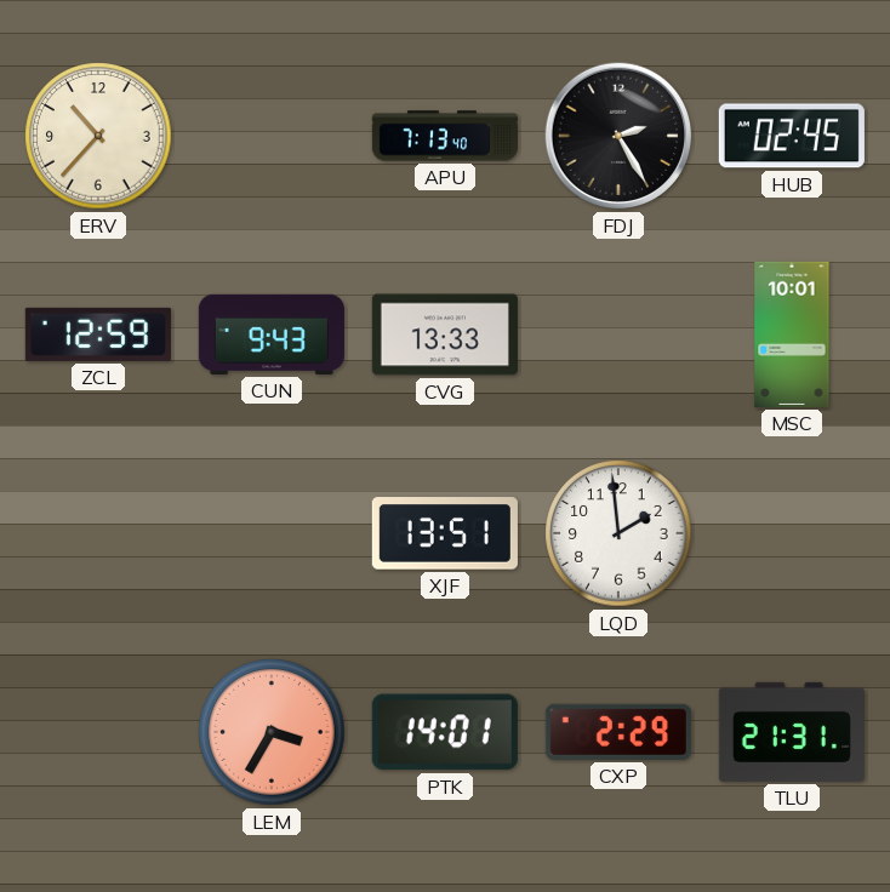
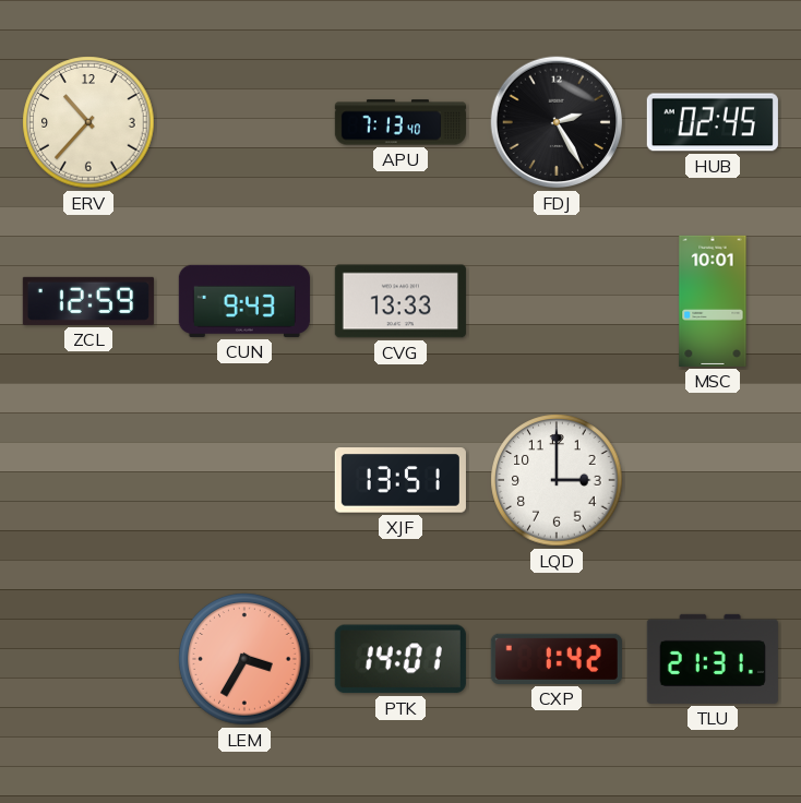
LQD: 1:59 -> 3:00 (557, 480)
CXP: 2:29 -> 1:42 (557, 659)
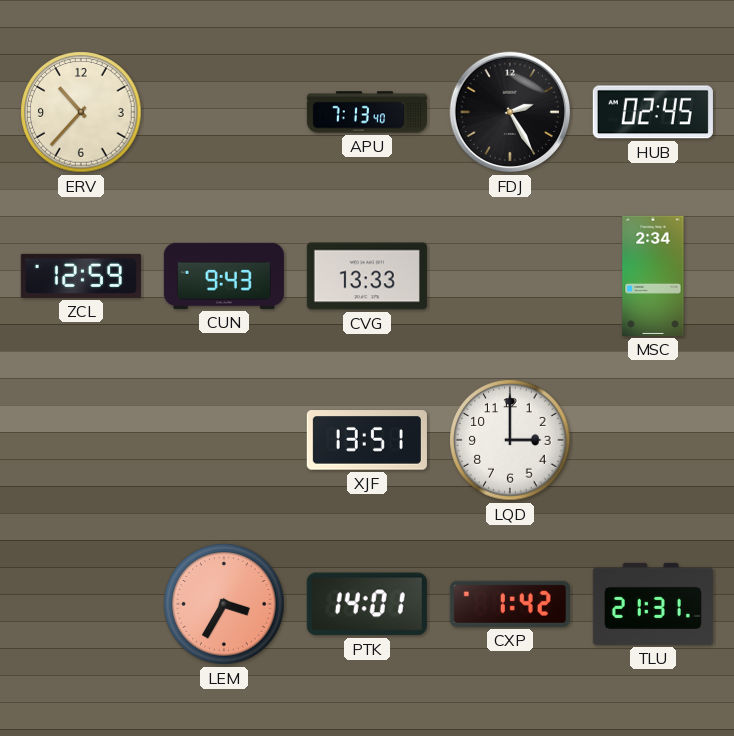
MSC: 10:01 -> 2:34 (653, 276)
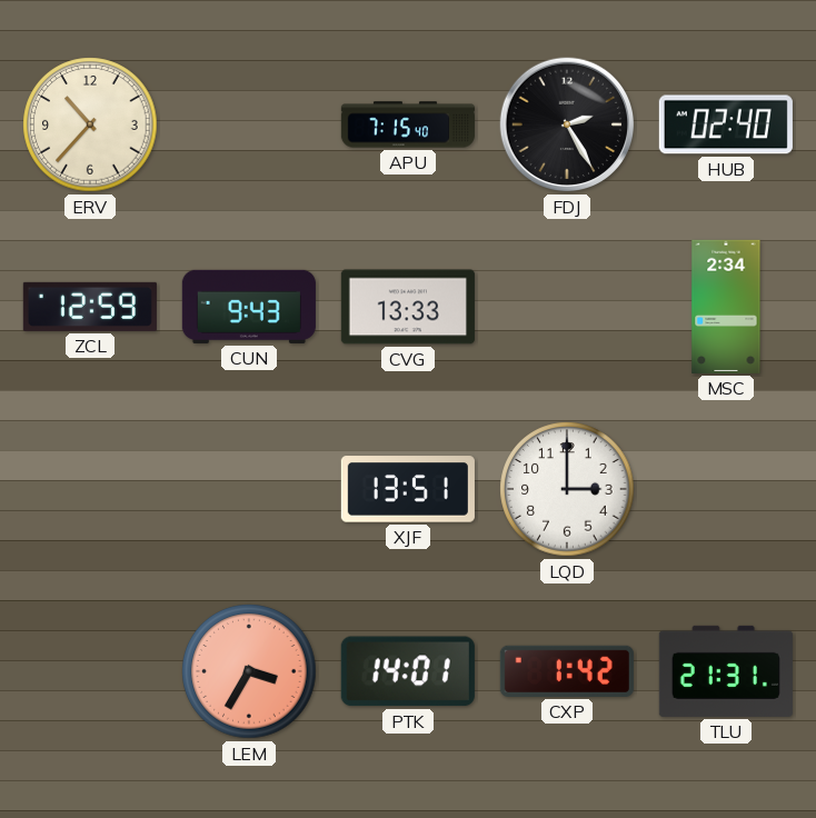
APU: 7:13 -> 7:15 (408, 124)
HUB: 02:45 -> 02:40 (726, 124)
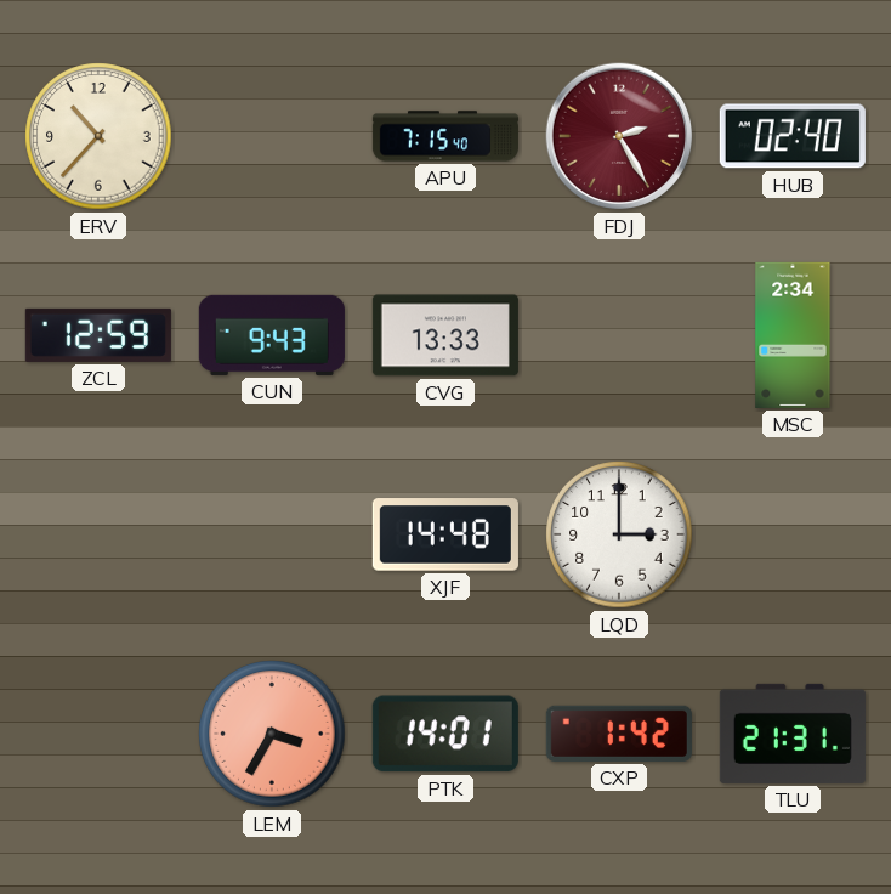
FDJ dial: black -> burgundy (619, 136)
XJF: 13:51 -> 14:48 (446, 534)
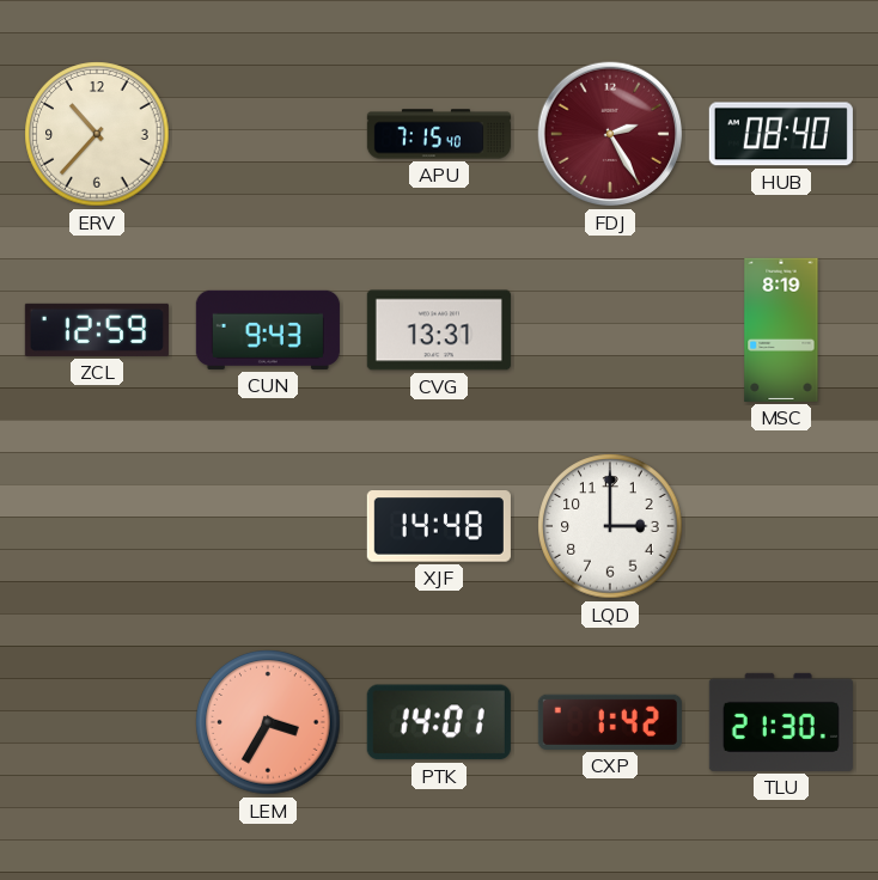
HUB: 02:40 -> 08:40 (781, 134)
CVG: 13:33 -> 13:31 (439, 330)
MSC: 2:34 -> 8:19 (781, 330)
TLU: 21:31 -> 21:30 (781, 722)
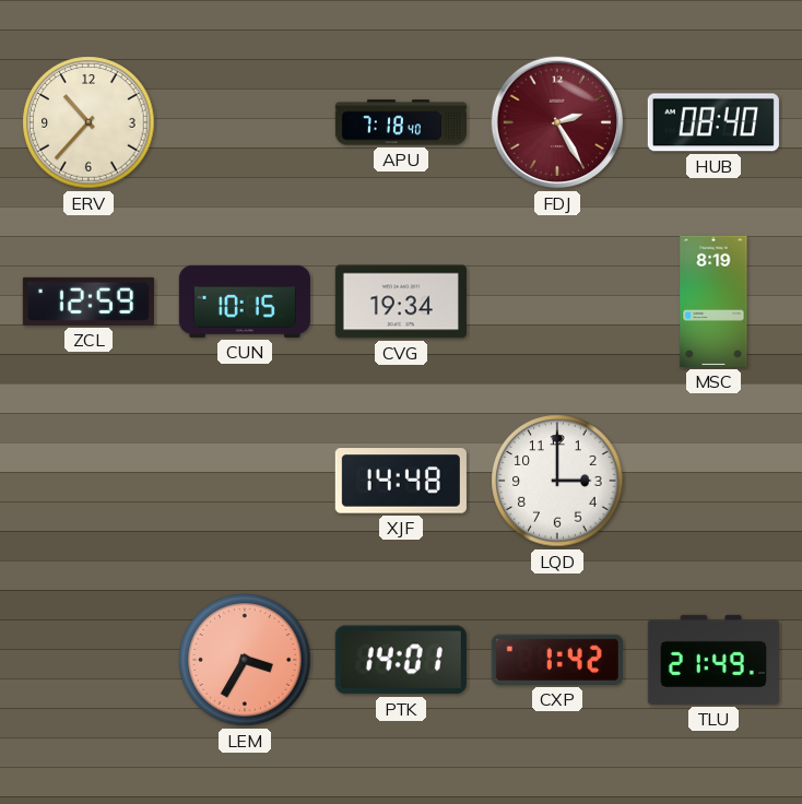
APU: 7:15 -> 7:18 (401, 122)
CUN: 9:43 -> 10:15 (245, 301)
CVG: 13:31 -> 19:34 (401, 301)
TLU: 21:30 -> 21:49 (713, 660)
